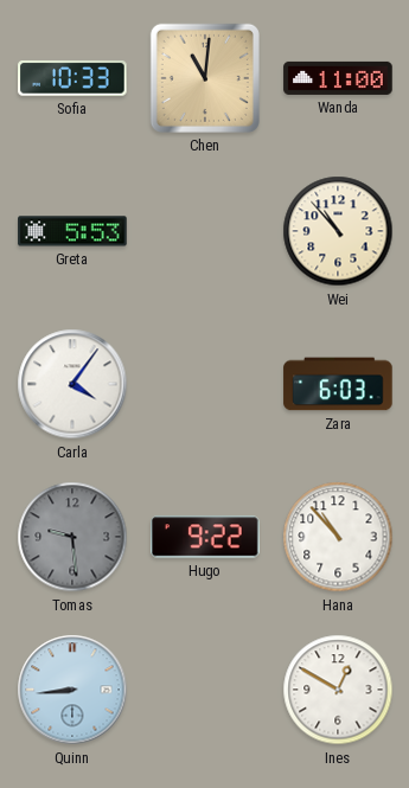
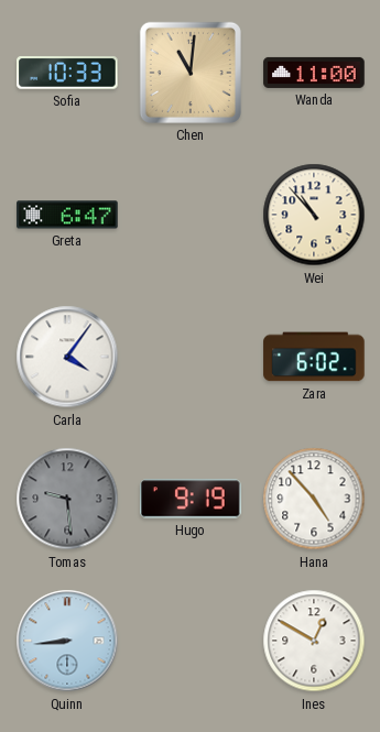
Greta: 5:53 -> 6:47 (67, 215)
Zara: 6:03 -> 6:02 (314, 357)
Hugo: 9:22 -> 9:19 (191, 499)
Hana: 10:53 -> 4:53 (314, 499)
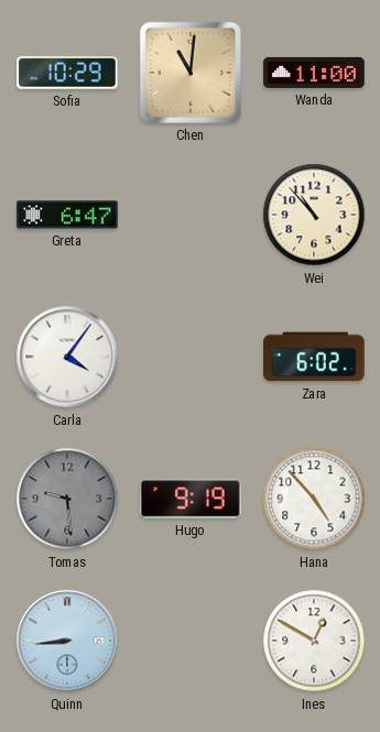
Sofia: 10:33 -> 10:29 (67, 73)
